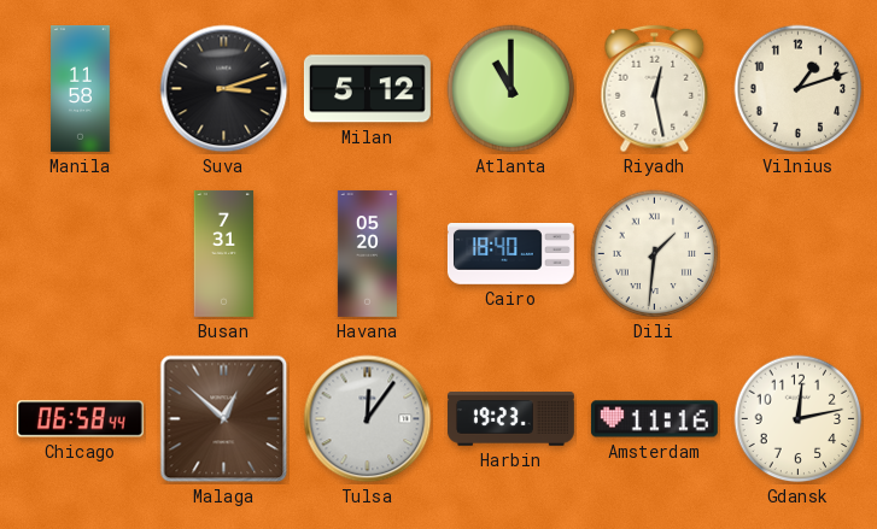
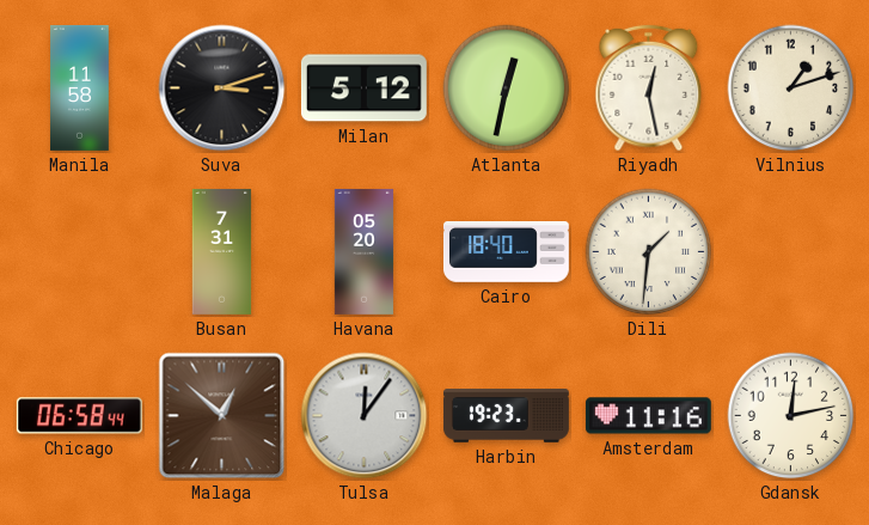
Atlanta: 11:00 -> 12:32 (507, 88)
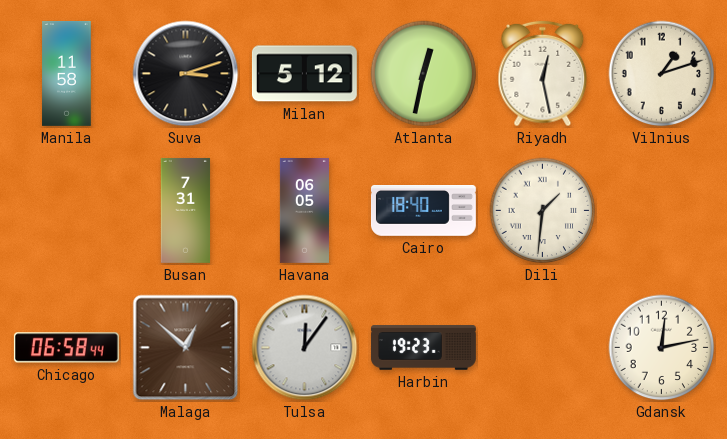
Havana: 05:20 -> 06:05 (304, 211)
Amsterdam: 11:16 -> none (648, 416)
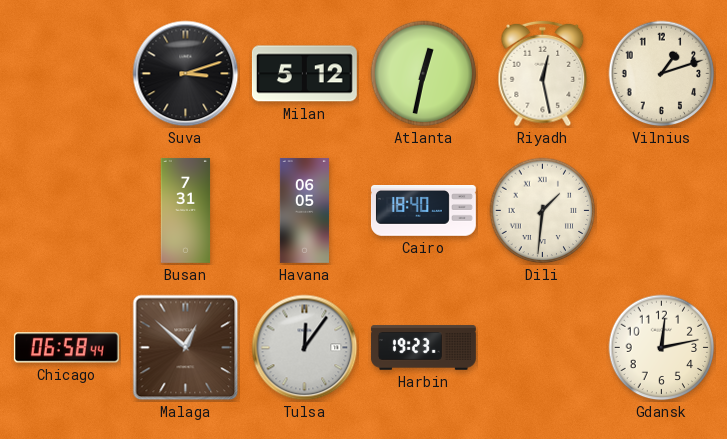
Manila: 11:58 -> none (67, 74)
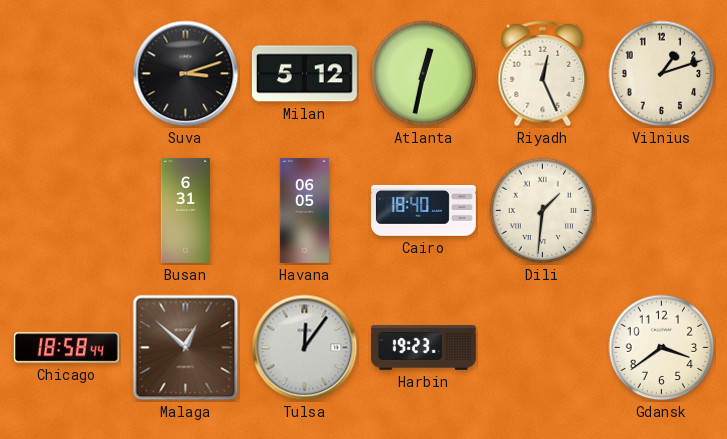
Riyadh: 12:28 -> 12:26 (543, 74)
Busan: 7:31 -> 6:31 (186, 211)
Chicago: 06:58 -> 18:58 (66, 348)
Gdansk: 12:13 -> 3:39 (662, 348)
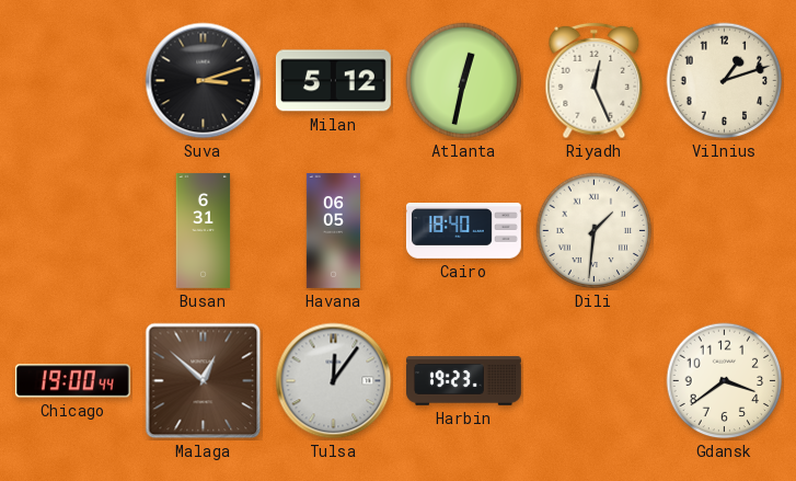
Chicago: 18:58 -> 19:00 (72, 381)
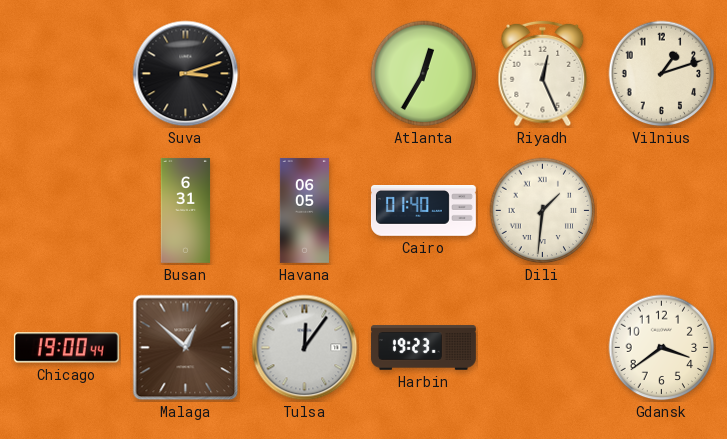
Milan: 5:12 -> none (333, 81)
Atlanta: 12:32 -> 12:35 (424, 74)
Cairo: 18:40 -> 01:40 (423, 211)
